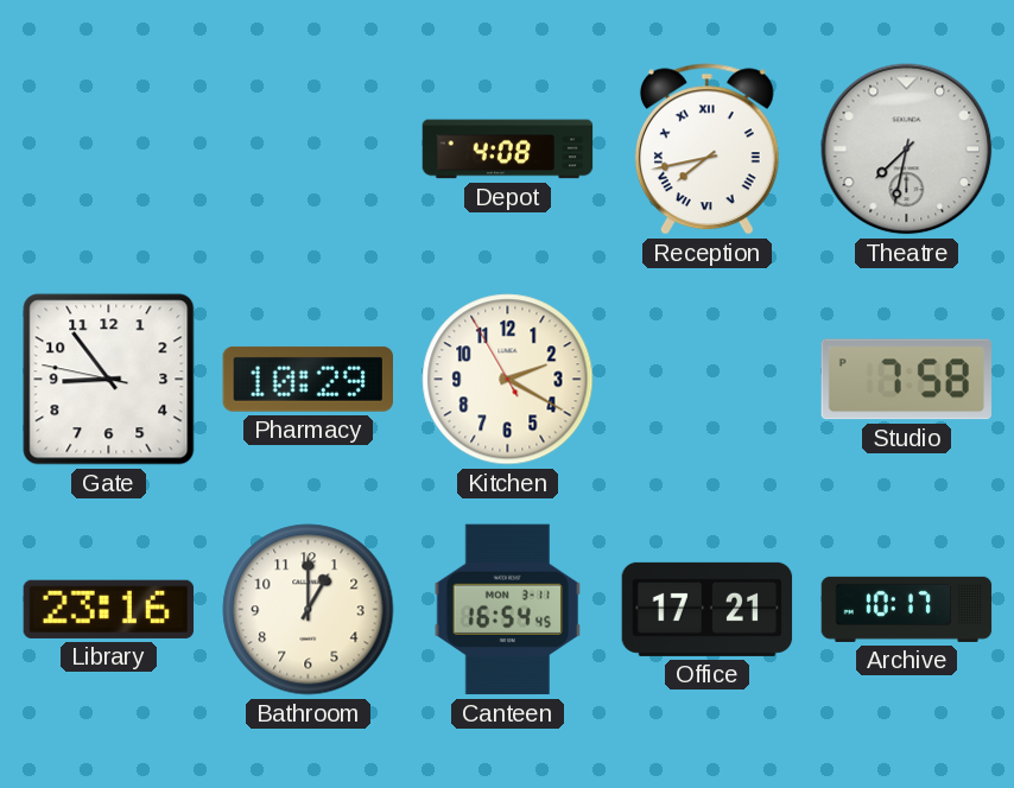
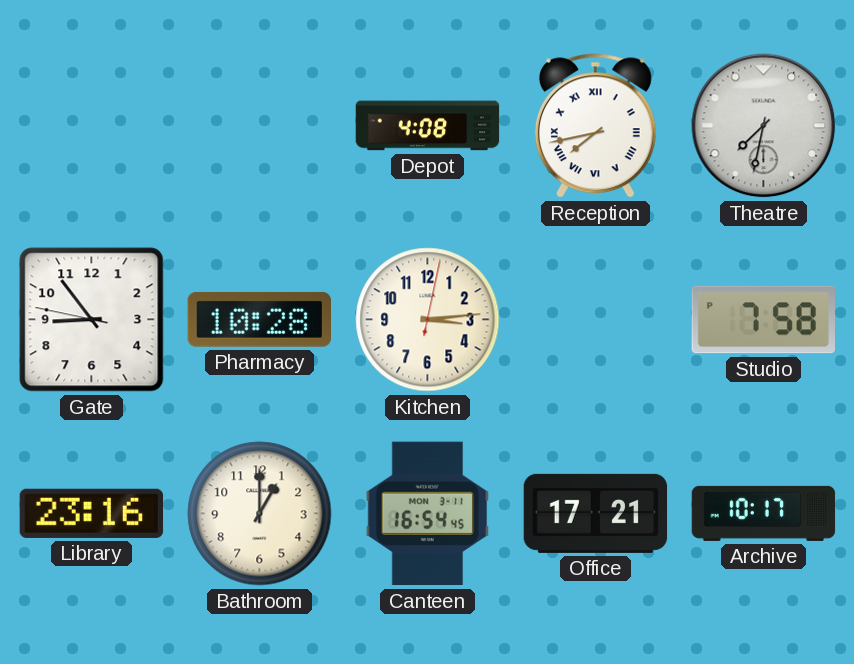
Pharmacy: 10:29 -> 10:28 (259, 319)
Kitchen: 2:19 -> 3:14 (428, 320)
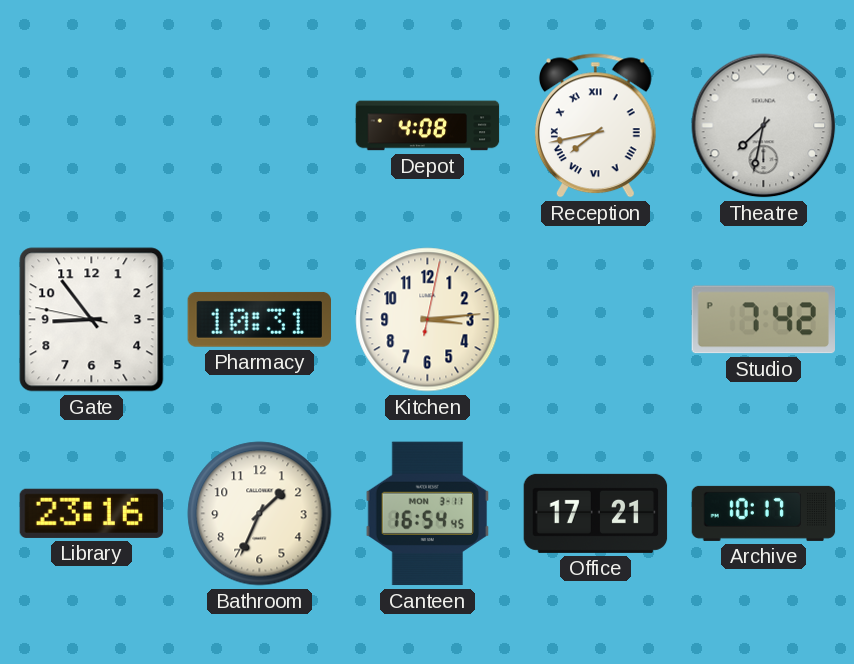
Pharmacy: 10:28 -> 10:31 (259, 319)
Studio: 7:58 -> 7:42 (763, 320)
Bathroom: 1:00 -> 1:34 (260, 514)
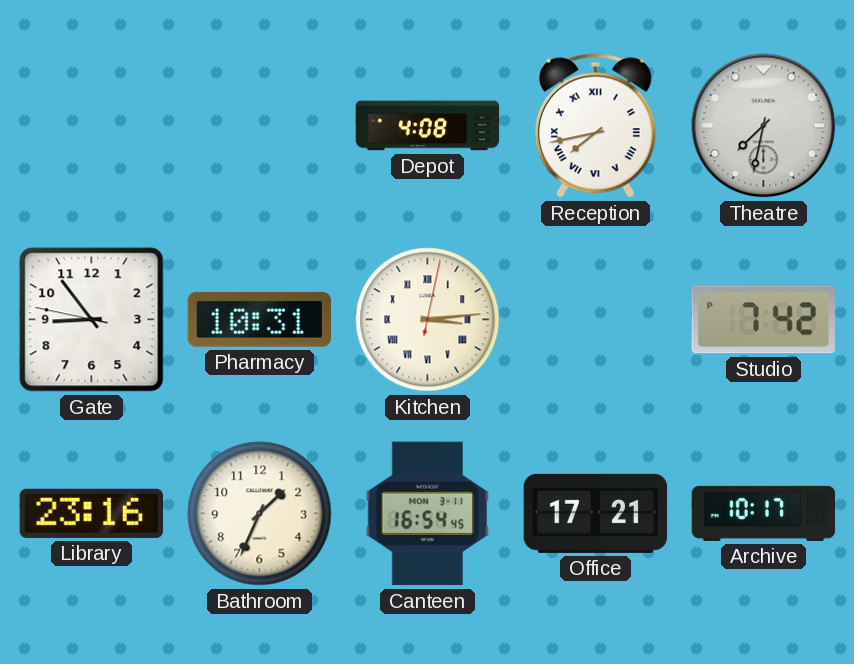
Kitchen numerals: Arabic -> Roman (428, 320)
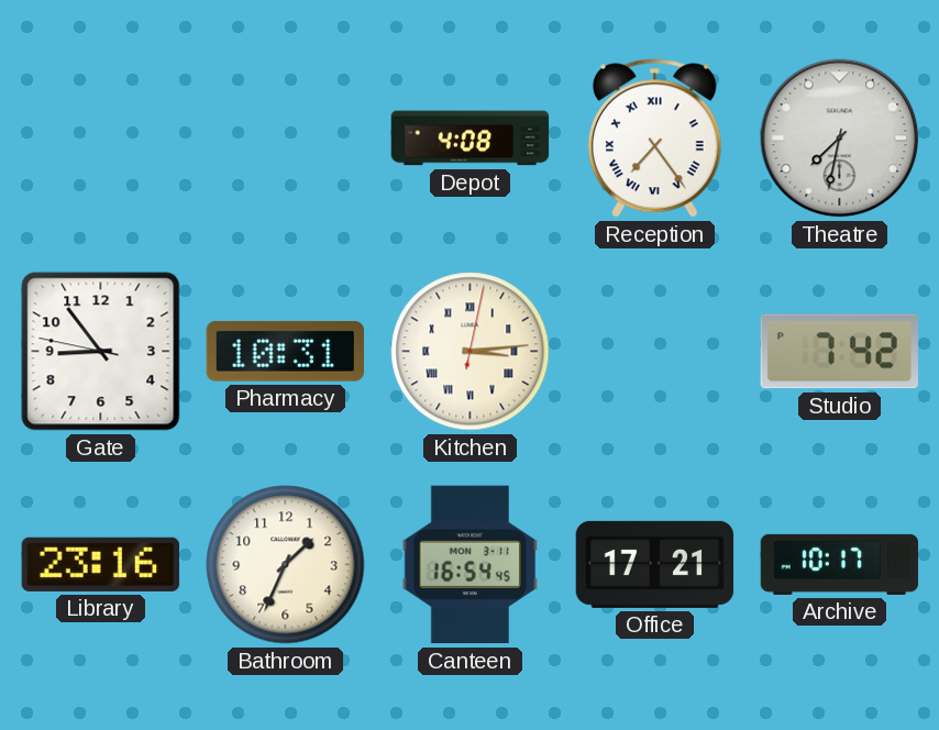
Reception: 7:43 -> 7:24 (654, 139)
